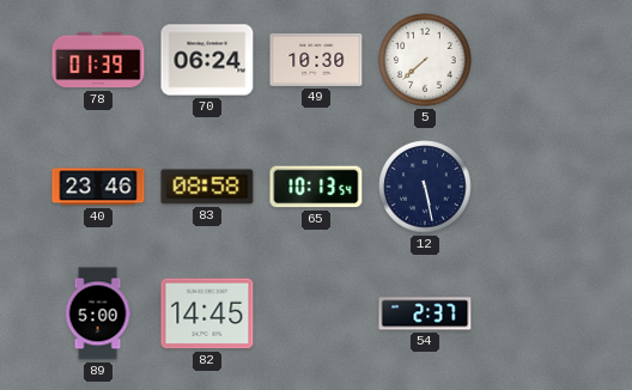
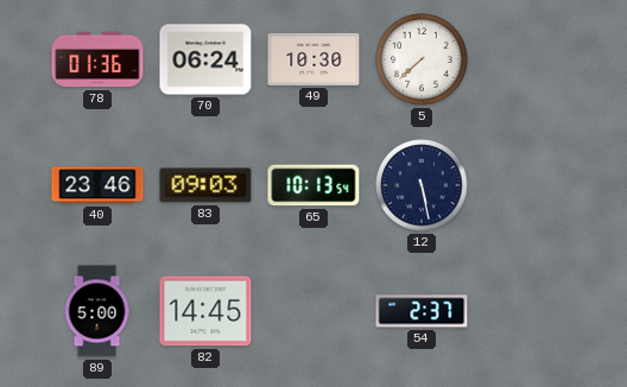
78: 01:39 -> 01:36 (97, 59)
83: 08:58 -> 09:03 (205, 185)
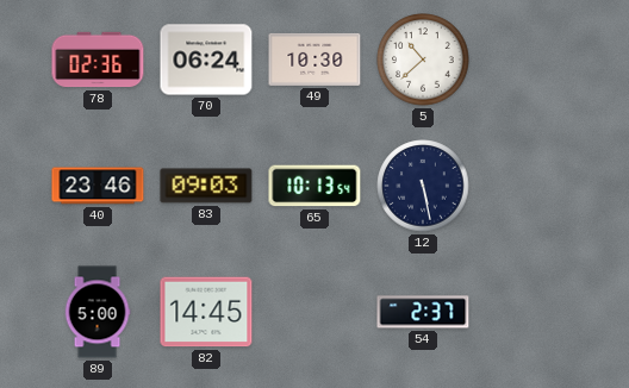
78: 01:36 -> 02:36 (98, 60)
5: 7:38 -> 10:38 (423, 60)
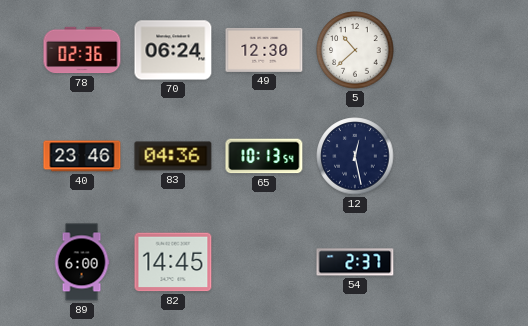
49: 10:30 -> 12:30 (264, 50)
83: 09:03 -> 04:36 (173, 156)
12: 5:28 -> 12:28 (355, 156)
89: 5:00 -> 6:00 (82, 262)
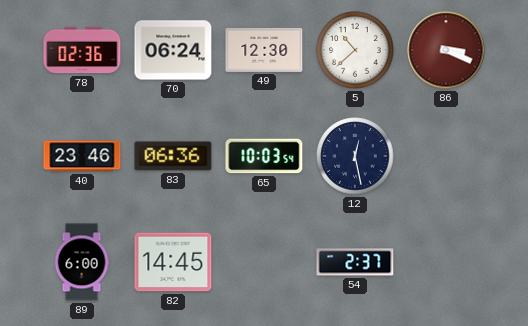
86: none -> 3:19 (446, 50)
83: 04:36 -> 06:36 (173, 156)
65: 10:13 -> 10:03 (264, 156)
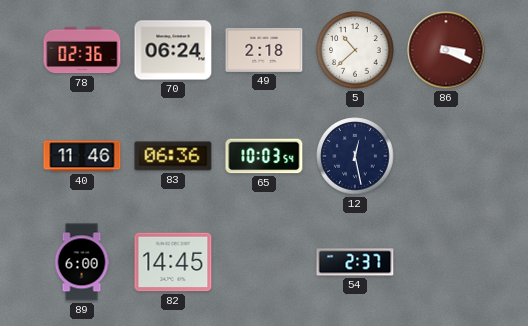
49: 12:30 -> 2:18 (264, 50)
40: 23:46 -> 11:46 (82, 156)
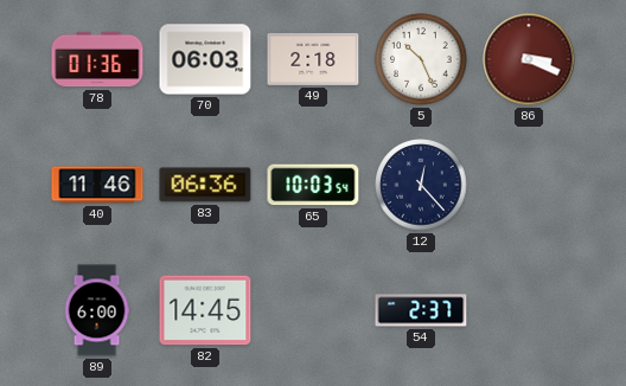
78: 02:36 -> 01:36 (97, 59)
70: 06:24 -> 06:03 (205, 59)
5: 10:38 -> 10:26 (421, 59)
12: 12:28 -> 12:23 (421, 185)
